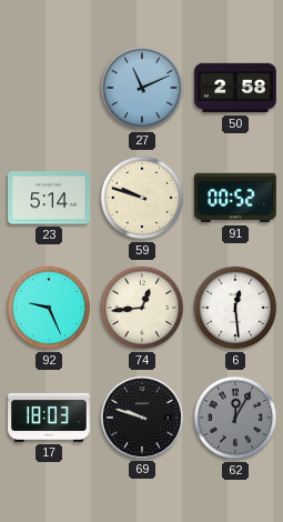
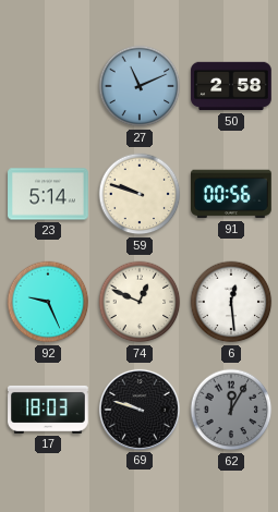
91: 00:52 -> 00:56 (232, 194)
74: 12:44 -> 12:49 (140, 302)
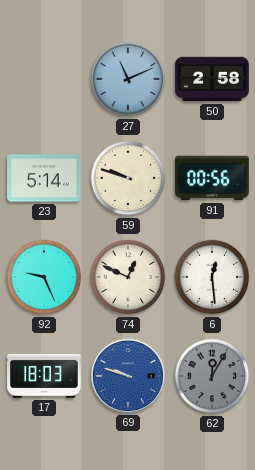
69 dial: black -> blue (128, 376)
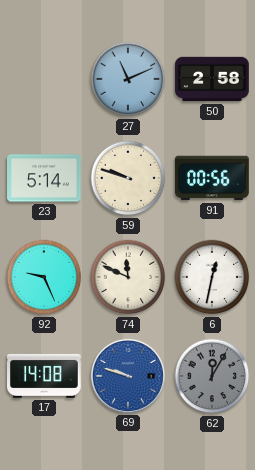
74: 12:49 -> 11:49 (128, 277)
6: 12:29 -> 12:32 (212, 277)
17: 18:03 -> 14:08 (45, 376)
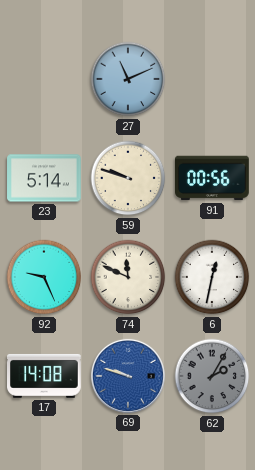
50: 2:58 -> none (212, 79)
62: 12:05 -> 2:05 (212, 376)
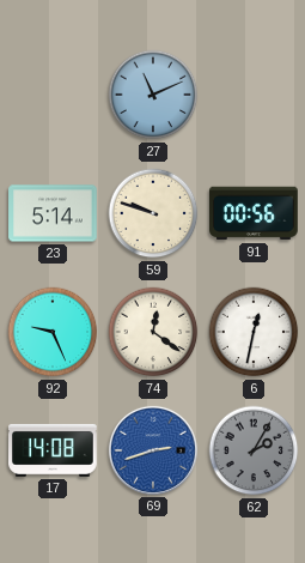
74: 11:49 -> 12:21 (153, 332)
69: 9:48 -> 2:42 (153, 450)
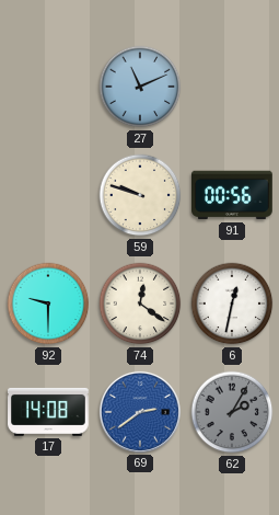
23: 5:14 -> none (53, 213)
92: 9:26 -> 9:30 (48, 304)
69: 2:42 -> 2:39 (140, 412)
